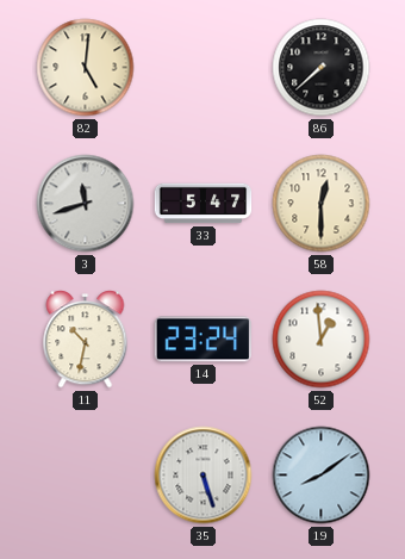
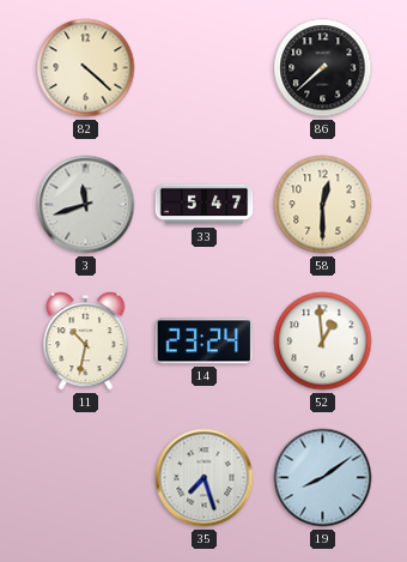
82: 5:01 -> 4:22 (86, 68)
35: 5:27 -> 7:27 (205, 478)
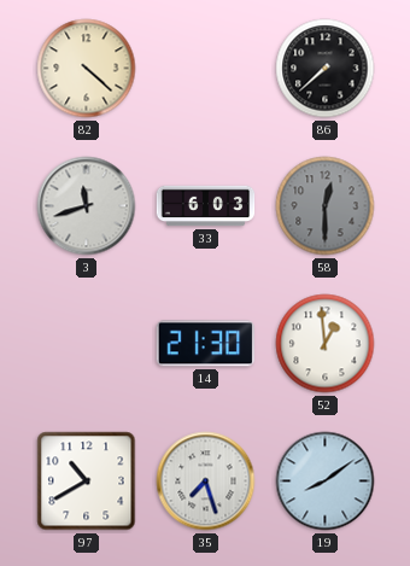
33: 5:47 -> 6:03 (206, 206)
58 dial: cream -> grey (326, 206)
11: 10:32 -> none (86, 342)
14: 23:24 -> 21:30 (205, 344)
97: none -> 10:40 (87, 482)
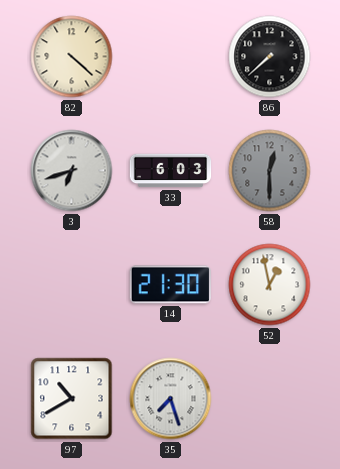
3: 11:42 -> 6:42 (72, 171)
52: 12:59 -> 12:58 (270, 285)
19: 8:09 -> none (326, 482)
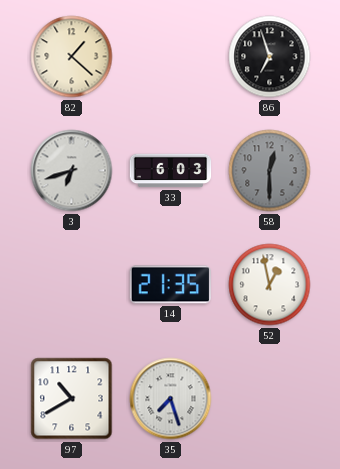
82: 4:22 -> 1:22 (72, 57)
86: 7:38 -> 6:57 (270, 57)
14: 21:30 -> 21:35 (170, 285)
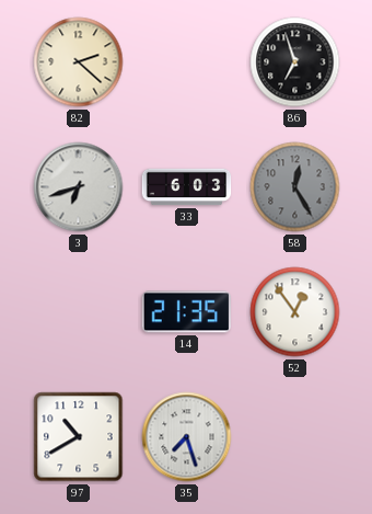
82: 1:22 -> 2:22 (79, 62)
58: 12:30 -> 12:25 (295, 187)
52: 12:58 -> 12:54 (295, 312)
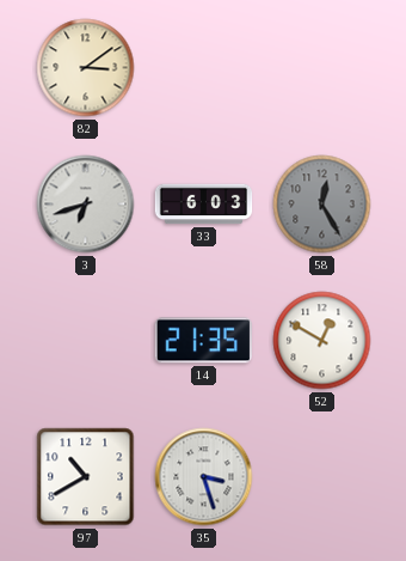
82: 2:22 -> 3:09 (86, 68)
86: 6:57 -> none (295, 62)
52: 12:54 -> 12:50 (322, 341)
35: 7:27 -> 3:27 (204, 477)
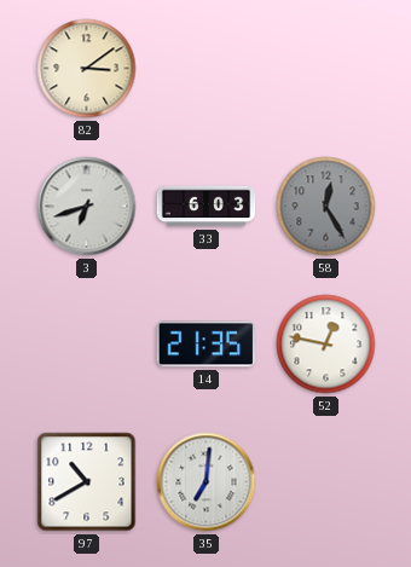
52: 12:50 -> 12:47 (326, 345)
35: 3:27 -> 7:01 (207, 482)
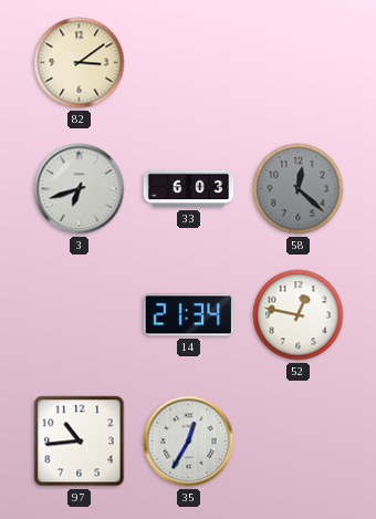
58: 12:25 -> 12:22 (299, 189)
14: 21:35 -> 21:34 (188, 315)
97: 10:40 -> 10:44 (80, 442)
35: 7:01 -> 12:35 (189, 442)
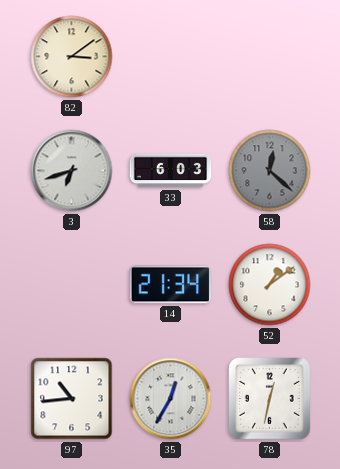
52: 12:47 -> 1:09 (270, 285)
78: none -> 12:32 (270, 399)
